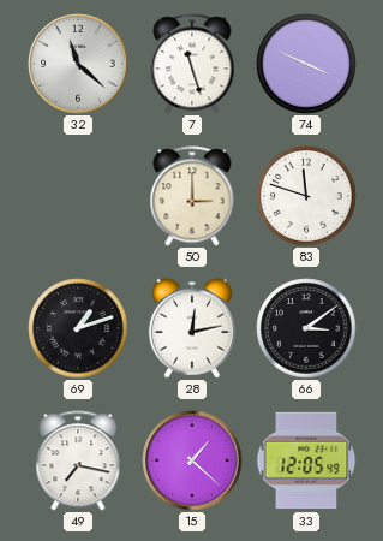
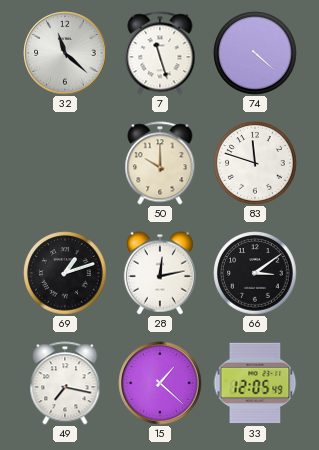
74: 3:49 -> 4:22 (255, 53)
50: 3:00 -> 10:00 (160, 163)
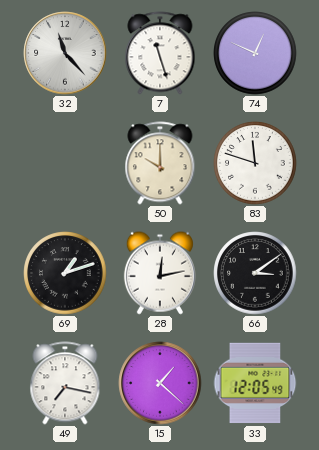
32: 11:22 -> 11:23 (65, 53)
74: 4:22 -> 12:49 (255, 53)
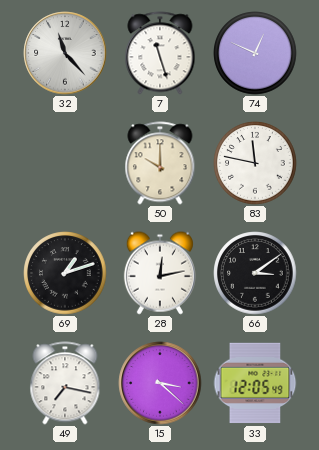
83: 11:48 -> 11:47 (255, 163)
15: 1:22 -> 3:22 (160, 383)
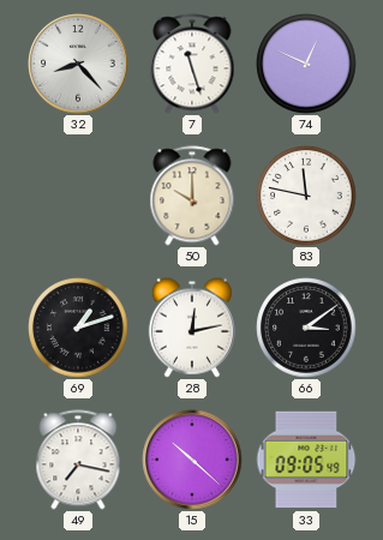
32: 11:23 -> 8:23 (78, 64)
15: 3:22 -> 10:22 (192, 460)
33: 12:05 -> 09:05 (306, 460)
